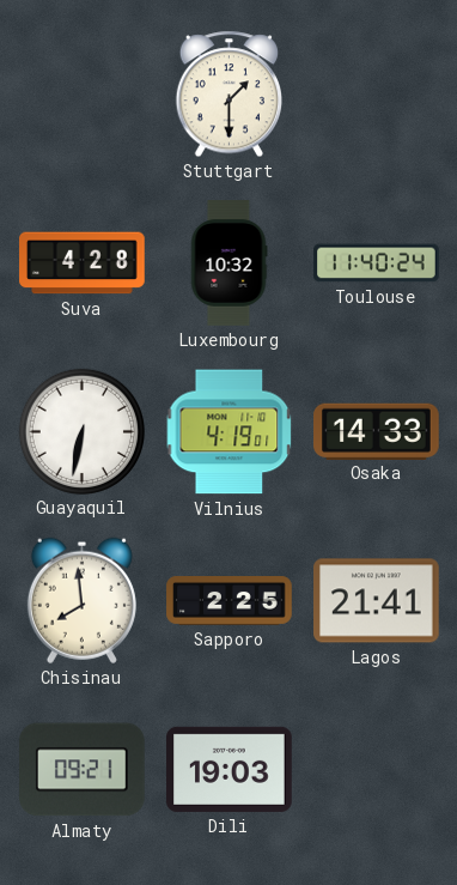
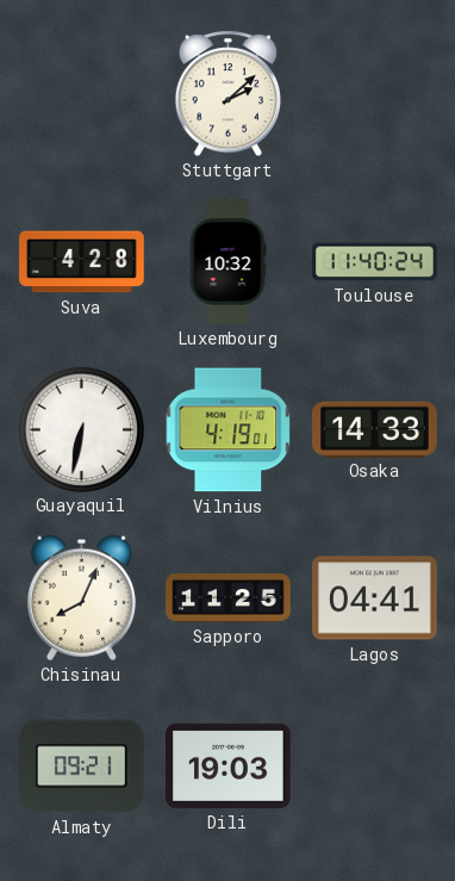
Stuttgart: 1:30 -> 2:08 (227, 94)
Chisinau: 7:59 -> 8:04 (81, 597)
Sapporo: 2:25 -> 11:25 (229, 598)
Lagos: 21:41 -> 04:41 (375, 598)
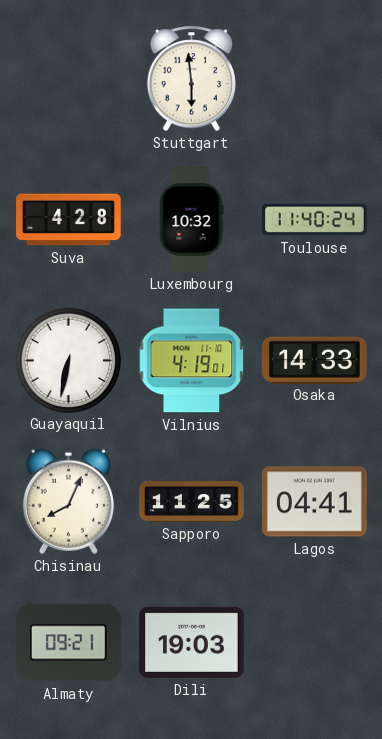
Stuttgart: 2:08 -> 5:59 (191, 79)
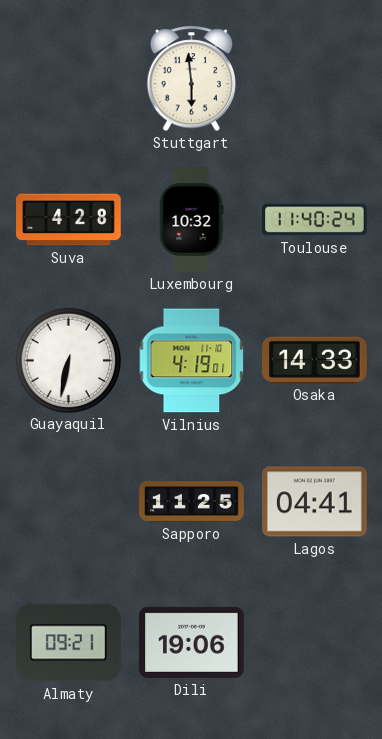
Chisinau: 8:04 -> none (68, 501)
Dili: 19:03 -> 19:06 (192, 642)
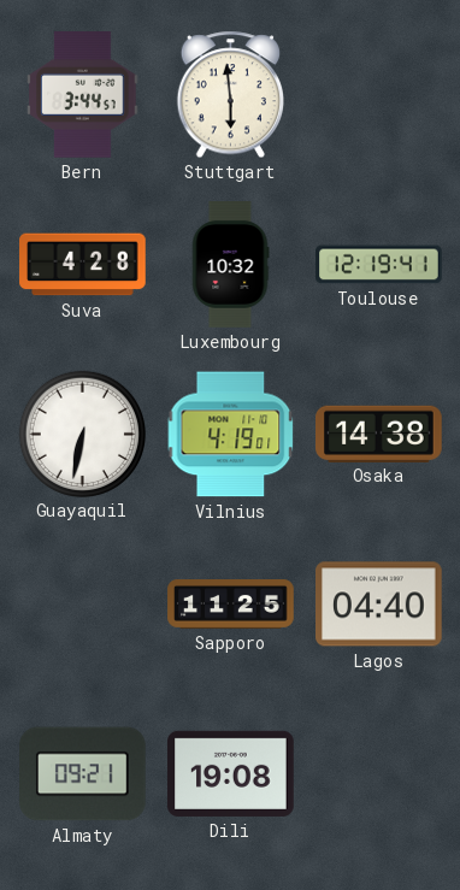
Bern: none -> 3:44 (83, 95)
Toulouse: 11:40 -> 12:19 (379, 265)
Osaka: 14:33 -> 14:38 (379, 434)
Lagos: 04:41 -> 04:40 (379, 605)
Dili: 19:06 -> 19:08 (231, 773)
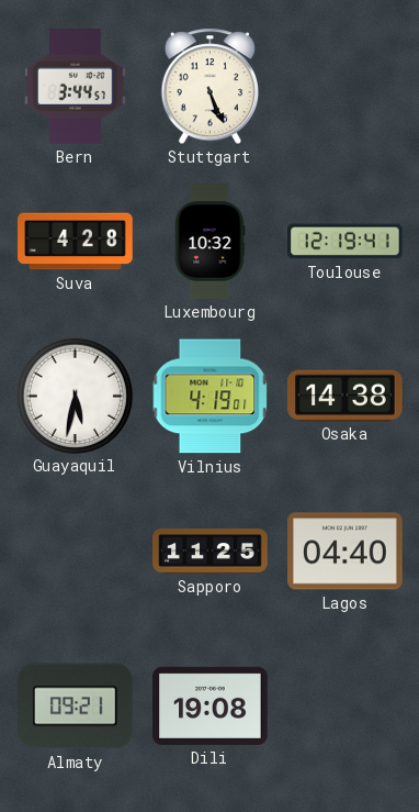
Stuttgart: 5:59 -> 5:26 (209, 87)
Guayaquil: 6:32 -> 5:32 (75, 396)
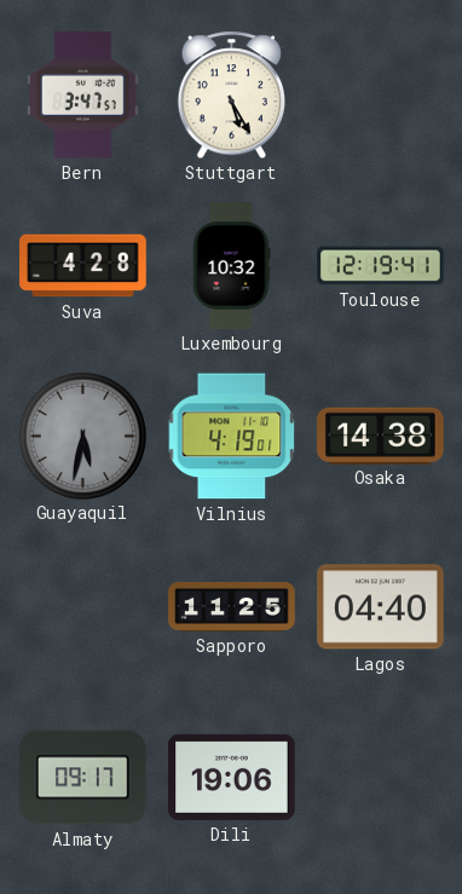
Bern: 3:44 -> 3:47 (83, 96)
Stuttgart: 5:26 -> 5:25 (231, 96)
Guayaquil dial: white -> grey (82, 436)
Almaty: 09:21 -> 09:17 (83, 778)
Dili: 19:08 -> 19:06 (232, 777)
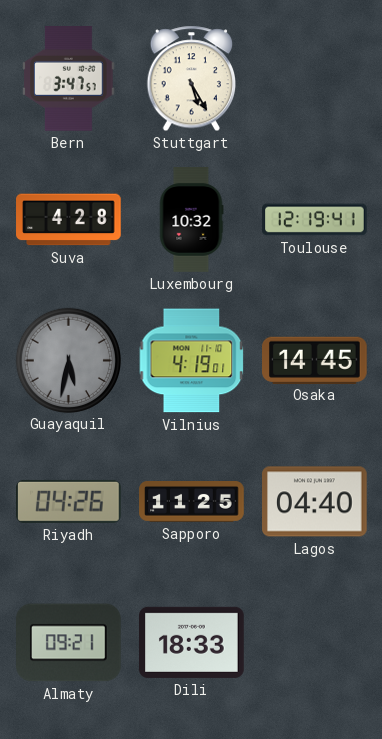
Osaka: 14:38 -> 14:45 (315, 360)
Riyadh: none -> 04:26 (69, 501)
Almaty: 09:17 -> 09:21 (69, 643)
Dili: 19:06 -> 18:33 (192, 642)
